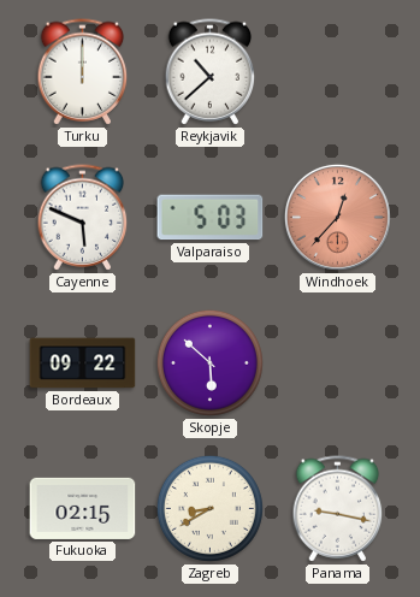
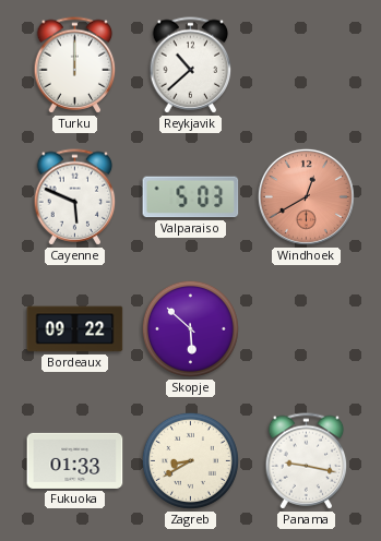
Windhoek: 12:37 -> 12:40 (306, 196)
Fukuoka: 02:15 -> 01:33 (75, 460)
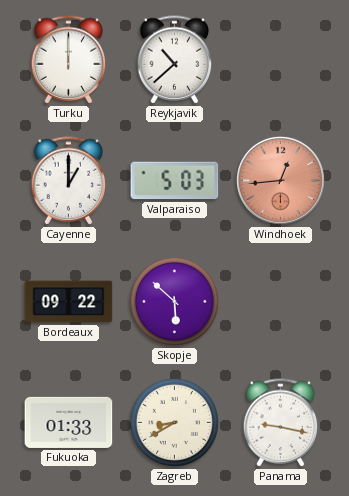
Cayenne: 5:49 -> 1:00 (69, 181)
Windhoek: 12:40 -> 12:44 (280, 180)
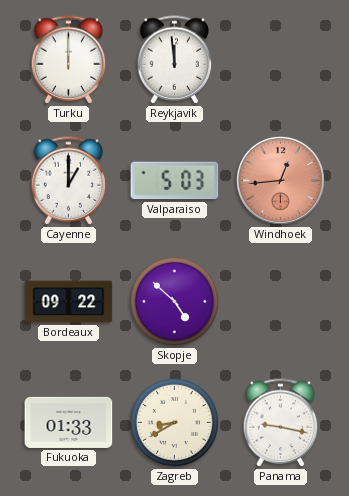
Reykjavik: 10:38 -> 11:59 (175, 60)
Skopje: 5:52 -> 4:52 (174, 301)
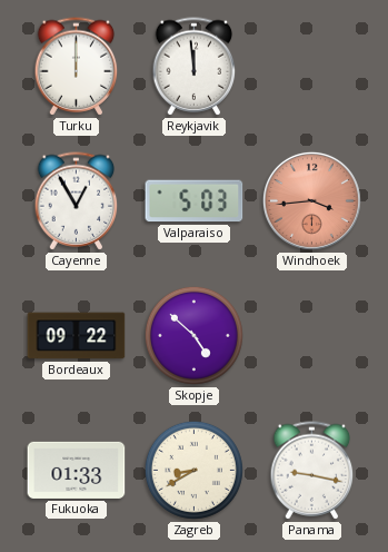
Cayenne: 1:00 -> 12:55 (77, 201)
Windhoek: 12:44 -> 3:44 (311, 200)
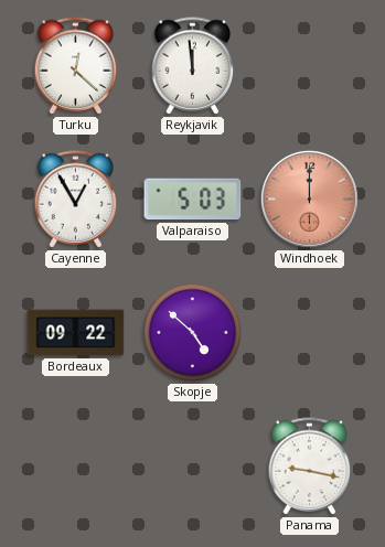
Turku: 12:00 -> 12:22 (76, 66)
Windhoek: 3:44 -> 12:00 (309, 199)
Fukuoka: 01:33 -> none (77, 470)
Zagreb: 8:40 -> none (193, 470)
